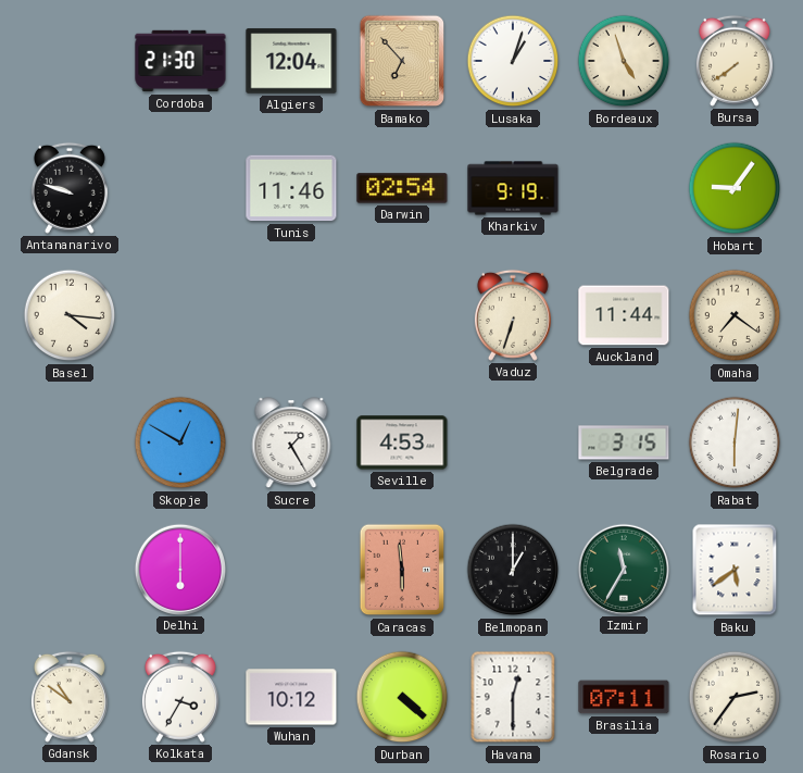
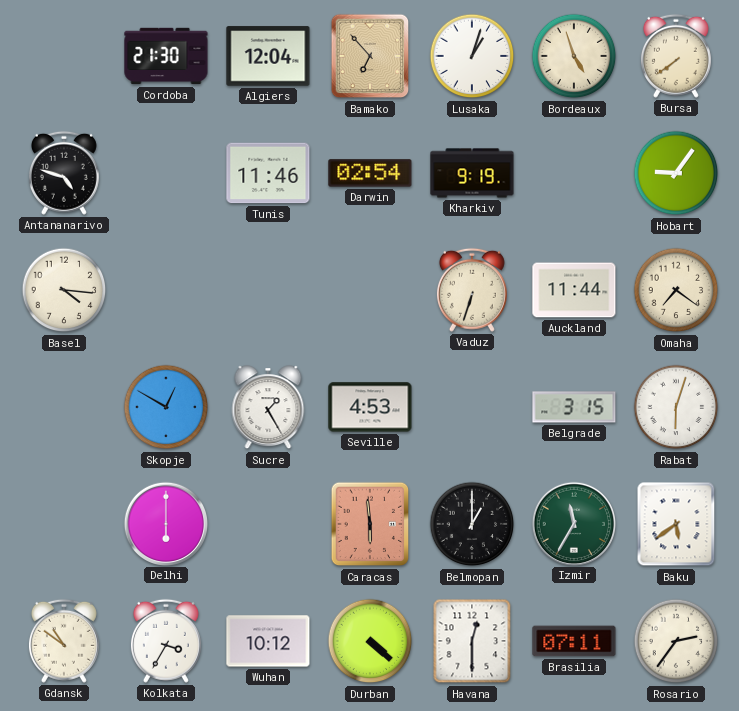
Antananarivo: 9:48 -> 4:48 (64, 173)
Rabat: 6:01 -> 6:03 (676, 407)
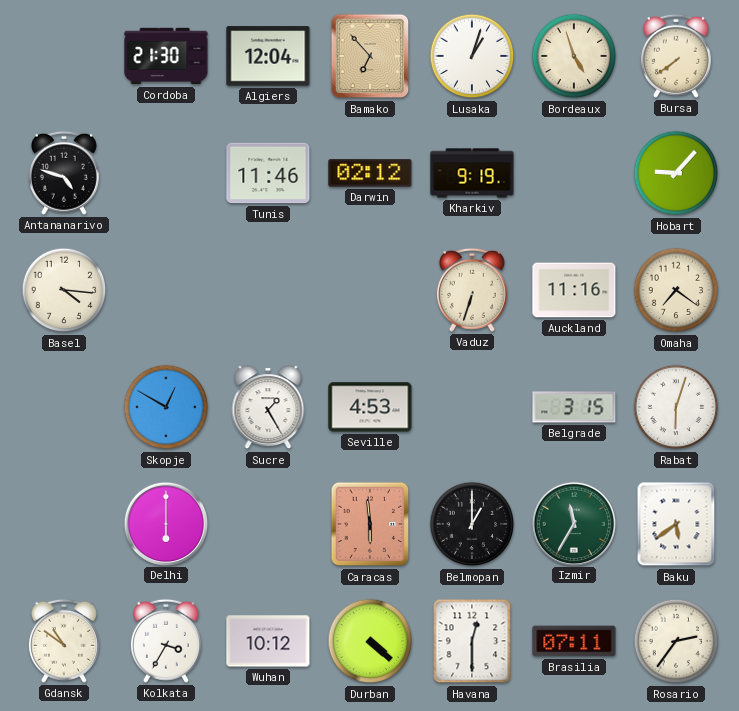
Darwin: 02:54 -> 02:12 (370, 173)
Hobart: 9:06 -> 9:07 (676, 173)
Auckland: 11:44 -> 11:16 (574, 290)
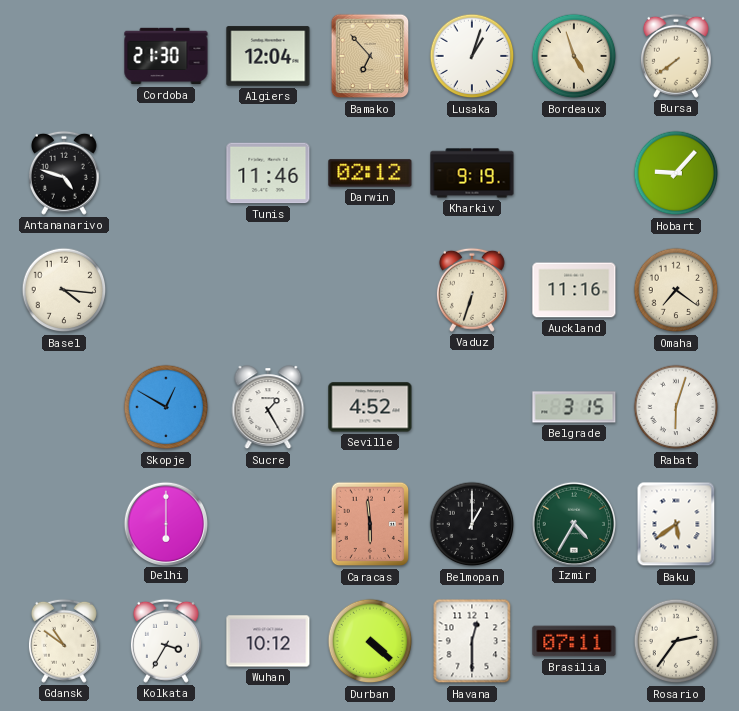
Seville: 4:53 -> 4:52 (370, 407)
Izmir: 11:35 -> 4:35 (573, 523)
